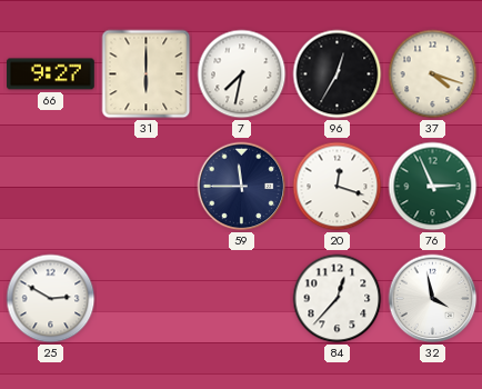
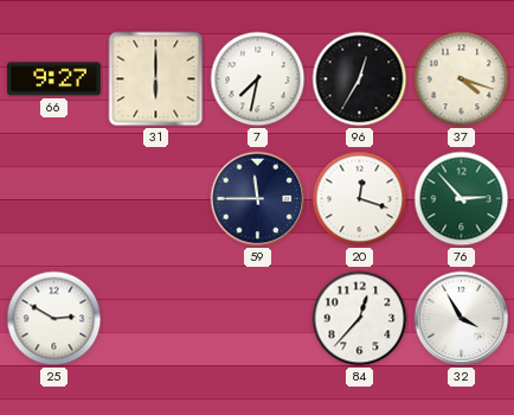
76: 2:56 -> 2:53 (462, 199)
32: 3:58 -> 3:55 (462, 319)
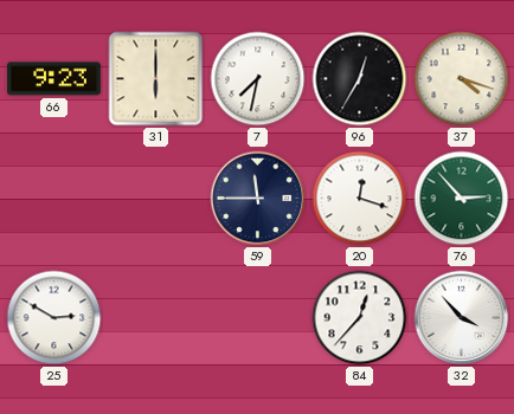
66: 9:27 -> 9:23 (54, 79)
32: 3:55 -> 3:53 (462, 318)
